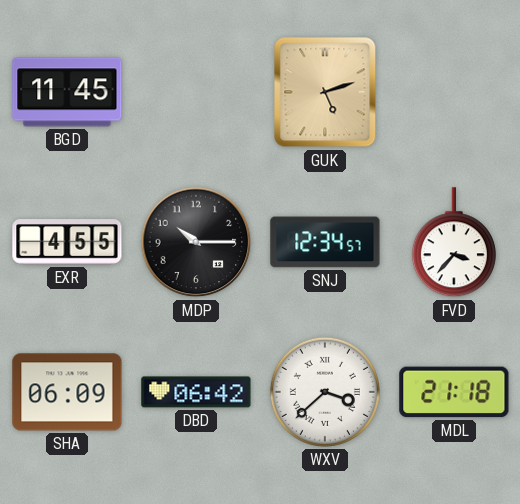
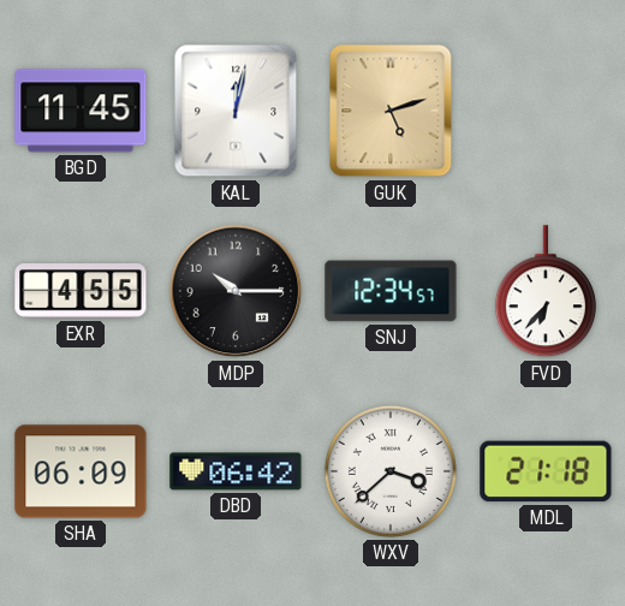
KAL: none -> 12:02 (236, 111)
FVD: 3:37 -> 6:37 (546, 292)
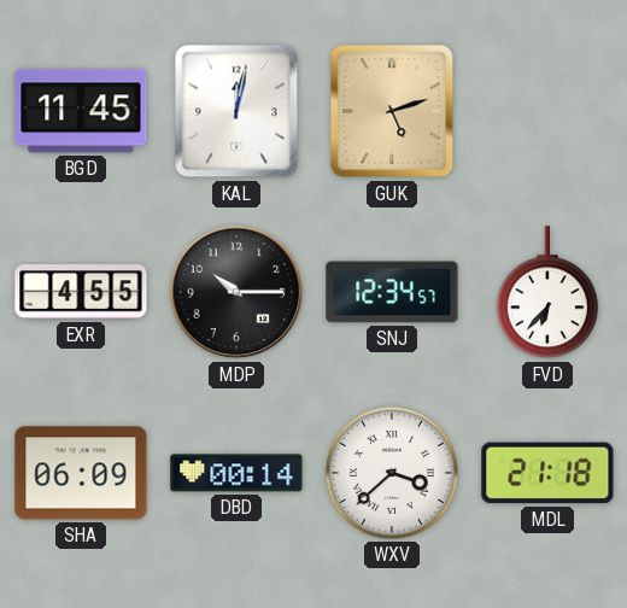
DBD: 06:42 -> 00:14 (236, 473)
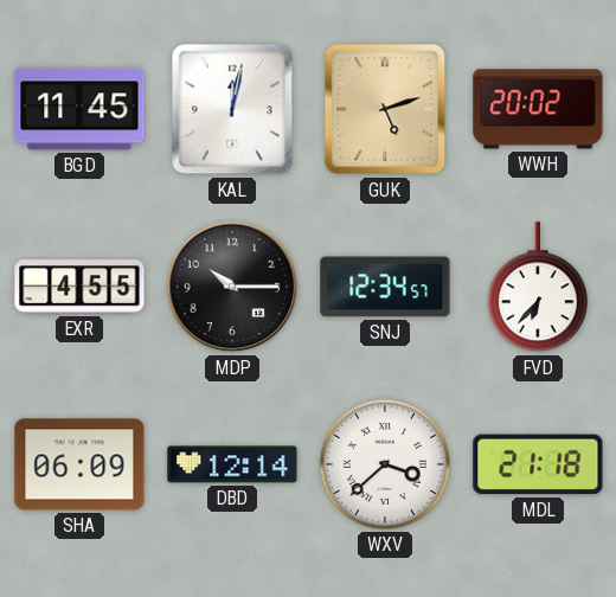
WWH: none -> 20:02 (538, 109)
DBD: 00:14 -> 12:14 (232, 464)
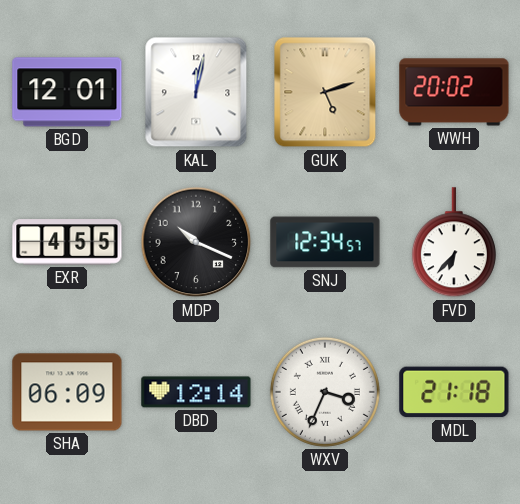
BGD: 11:45 -> 12:01 (67, 92)
MDP: 10:15 -> 10:19 (196, 242)
WXV: 3:38 -> 3:34 (325, 392)
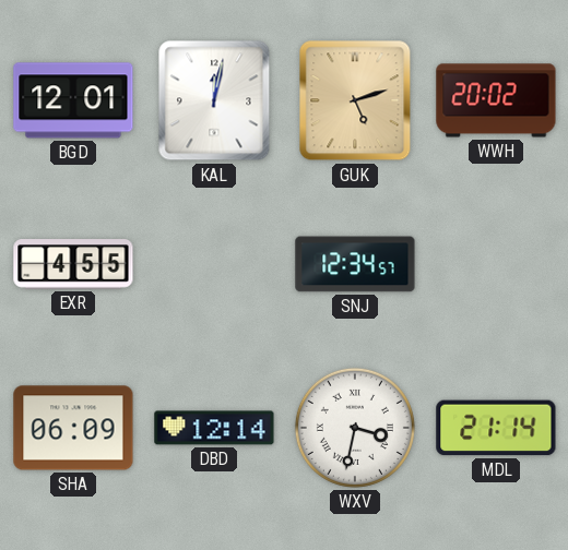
MDP: 10:19 -> none (196, 242)
FVD: 6:37 -> none (454, 243)
WXV: 3:34 -> 3:32 (355, 428)
MDL: 21:18 -> 21:14 (496, 428)
